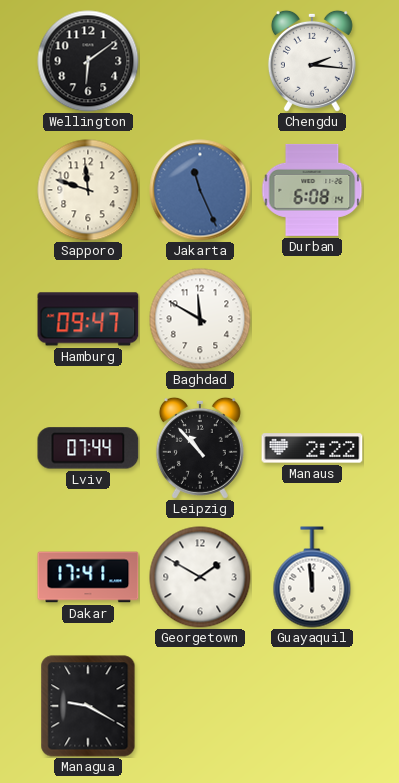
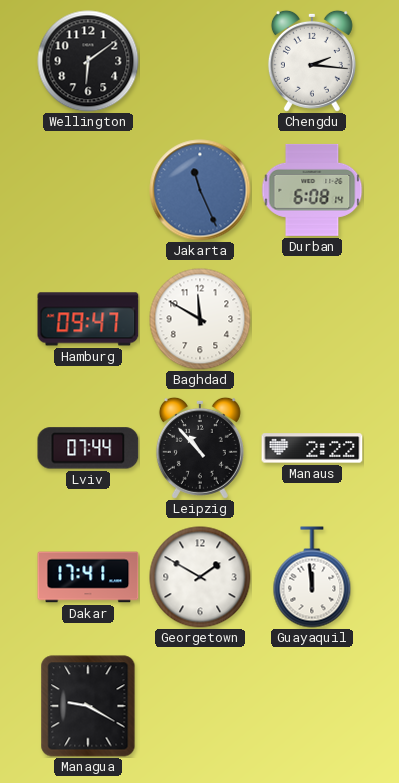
Sapporo: 11:48 -> none (88, 190)
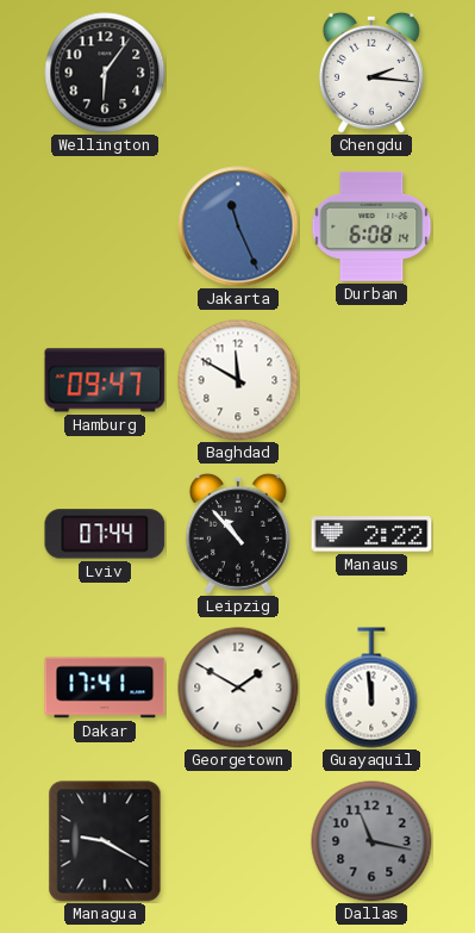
Wellington: 6:09 -> 6:06 (105, 73)
Dallas: none -> 11:17 (371, 841)
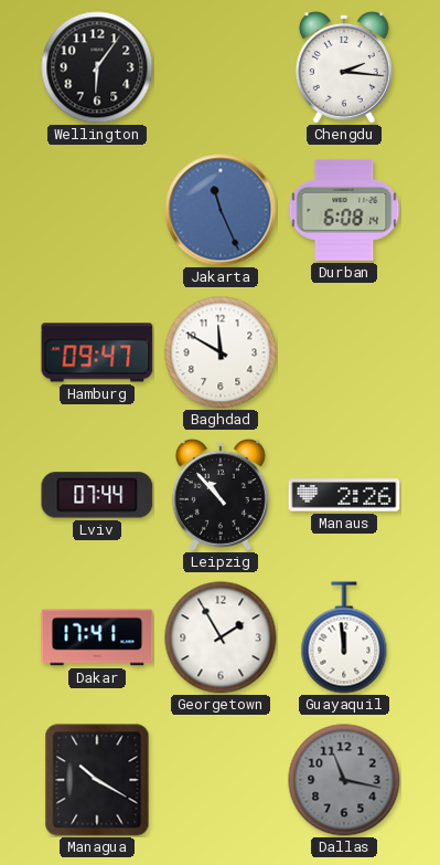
Manaus: 2:22 -> 2:26 (344, 495)
Georgetown: 1:50 -> 1:55 (221, 637)
Managua: 9:20 -> 10:20 (97, 780)
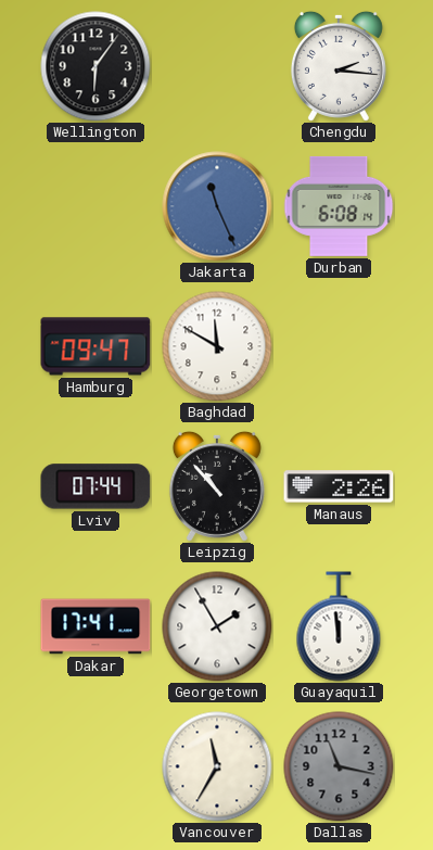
Managua: 10:20 -> none (97, 780)
Vancouver: none -> 11:35 (217, 766)
